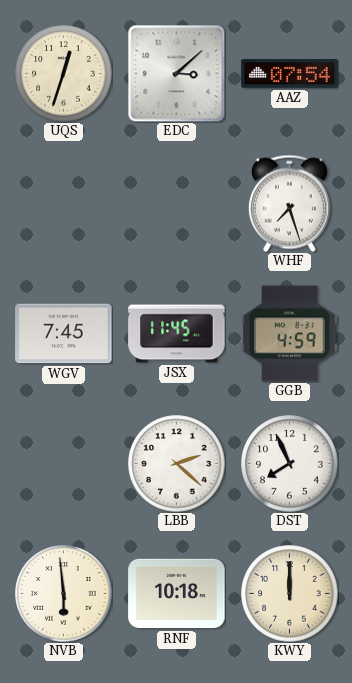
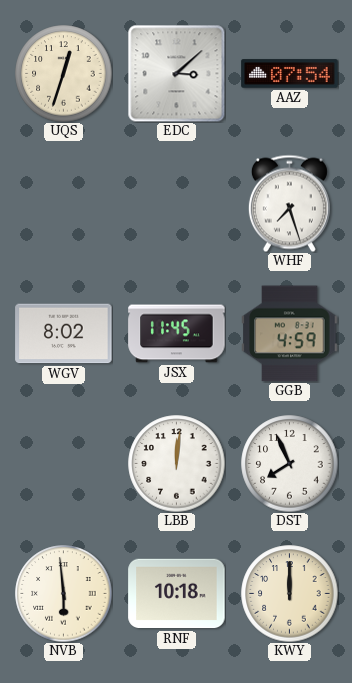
WGV: 7:45 -> 8:02 (64, 334)
LBB: 2:22 -> 12:01 (177, 464)
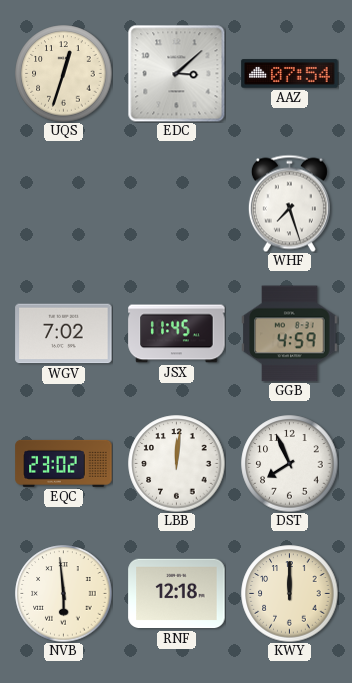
WGV: 8:02 -> 7:02 (64, 334)
EQC: none -> 23:02 (64, 463)
RNF: 10:18 -> 12:18 (177, 594)
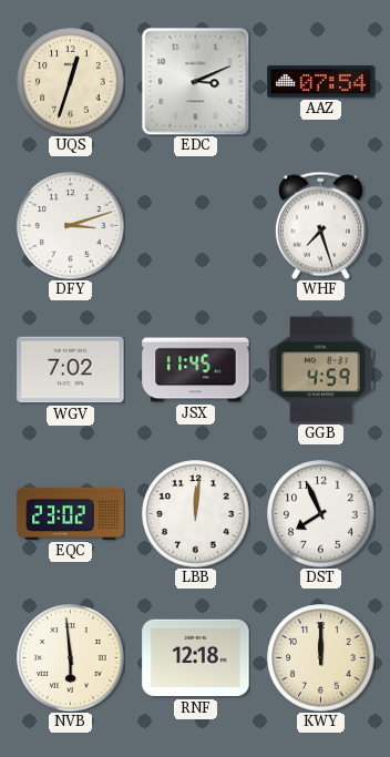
EDC: 3:08 -> 3:11 (195, 81)
DFY: none -> 3:12 (71, 226)
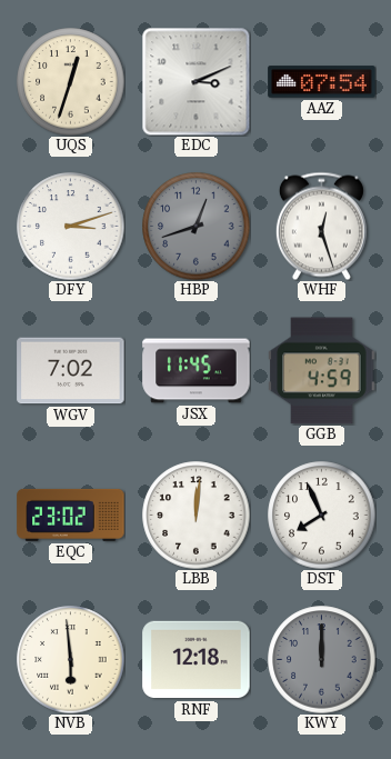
HBP: none -> 12:42 (197, 227)
WHF: 7:27 -> 12:27 (321, 226)
KWY dial: cream -> grey (322, 660)
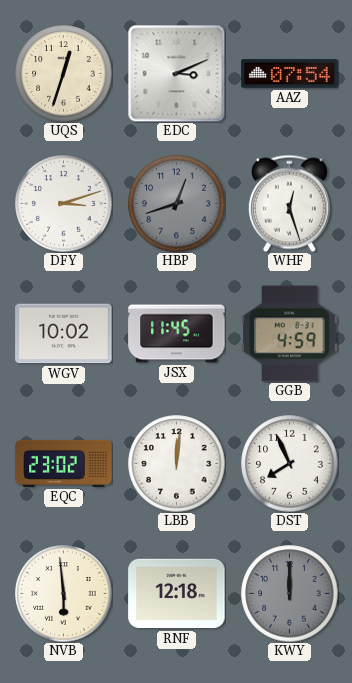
WGV: 7:02 -> 10:02 (64, 334)
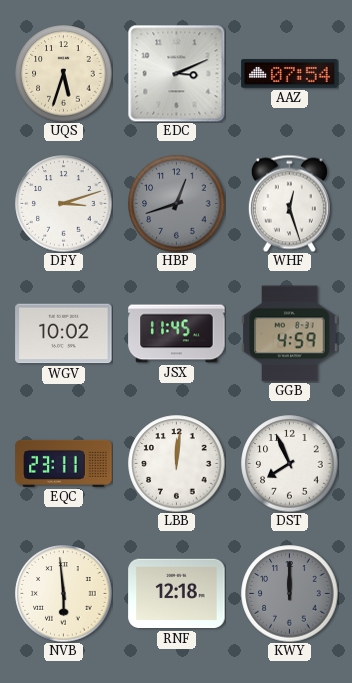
UQS: 12:33 -> 5:33 (64, 74)
EQC: 23:02 -> 23:11 (64, 463)
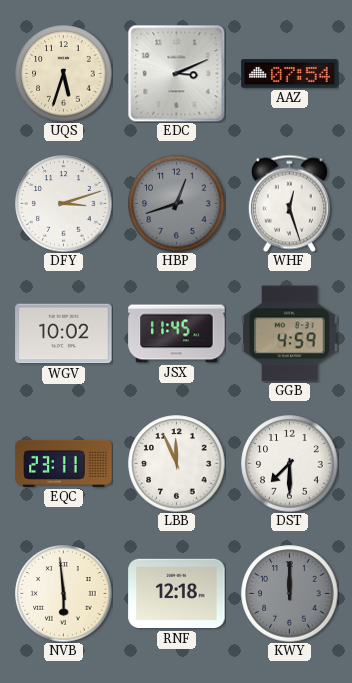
LBB: 12:01 -> 11:56 (177, 464)
DST: 7:56 -> 7:30 (290, 464)
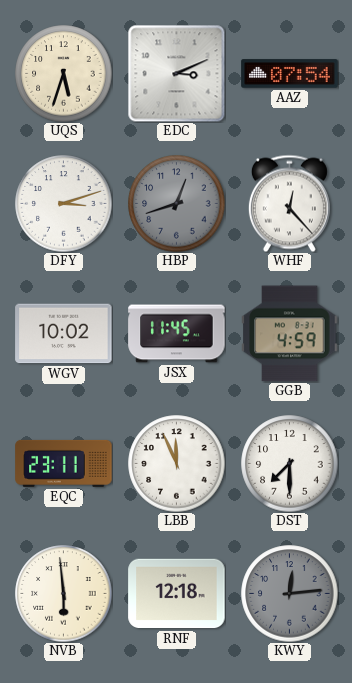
WHF: 12:27 -> 12:23 (289, 203)
KWY: 12:00 -> 12:14 (290, 594)
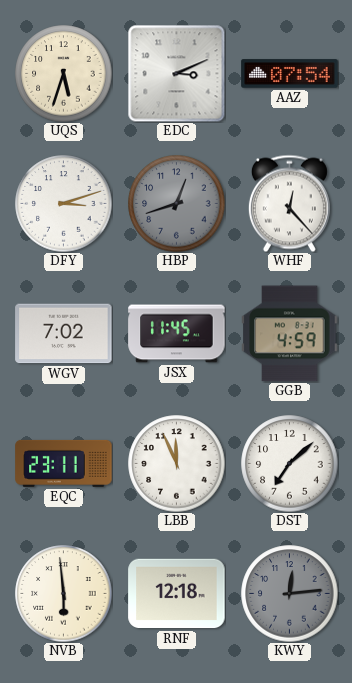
WGV: 10:02 -> 7:02 (64, 334)
DST: 7:30 -> 7:08 (290, 464)
